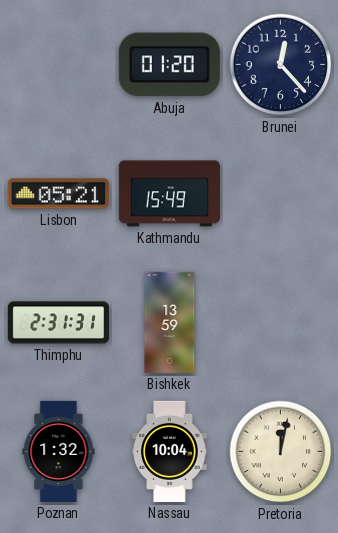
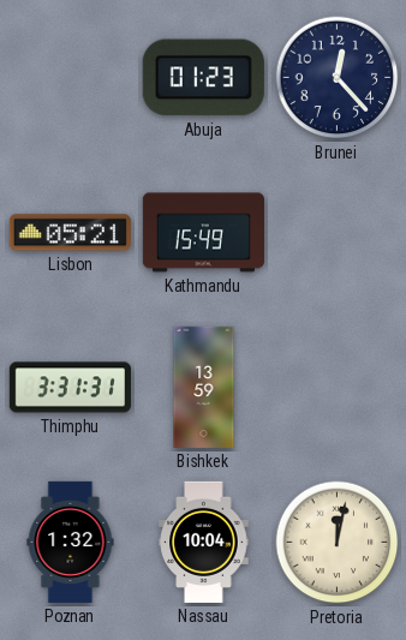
Abuja: 01:20 -> 01:23 (203, 78)
Thimphu: 2:31 -> 3:31 (70, 388)
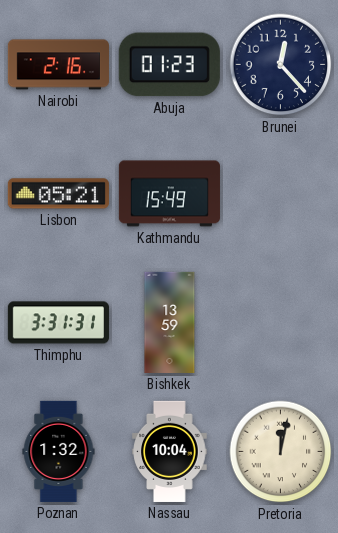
Nairobi: none -> 2:16 (58, 65)
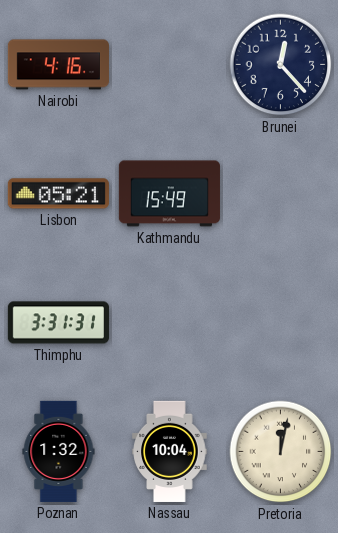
Nairobi: 2:16 -> 4:16 (58, 65)
Abuja: 01:23 -> none (169, 65)
Bishkek: 13:59 -> none (170, 322)
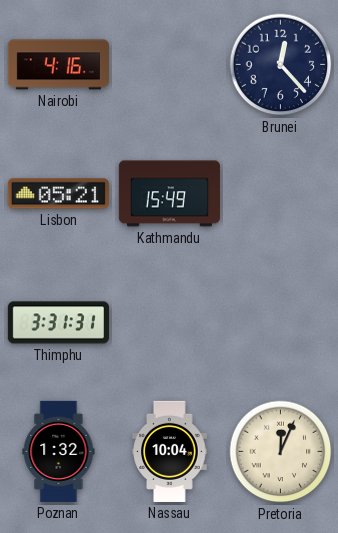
Pretoria: 12:02 -> 12:04 (281, 452)
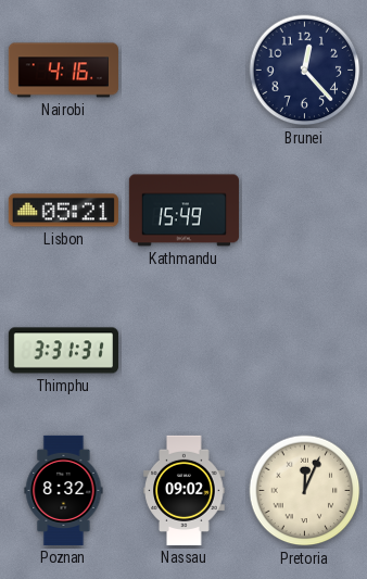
Poznan: 1:32 -> 8:32 (64, 490)
Nassau: 10:04 -> 09:02 (185, 490)
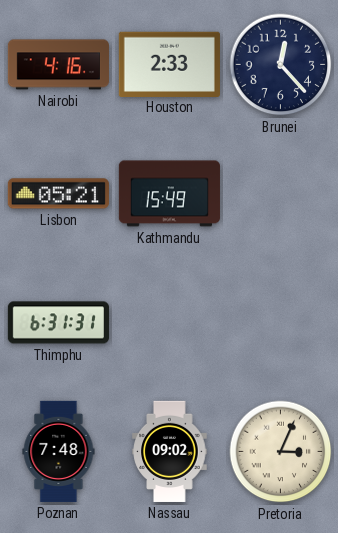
Houston: none -> 2:33 (169, 64)
Thimphu: 3:31 -> 6:31 (58, 323)
Poznan: 8:32 -> 7:48 (59, 451)
Pretoria: 12:04 -> 3:04 (281, 452)
